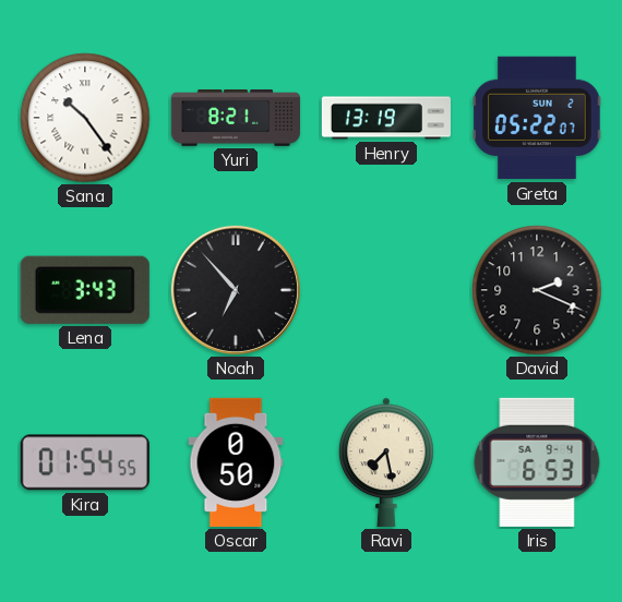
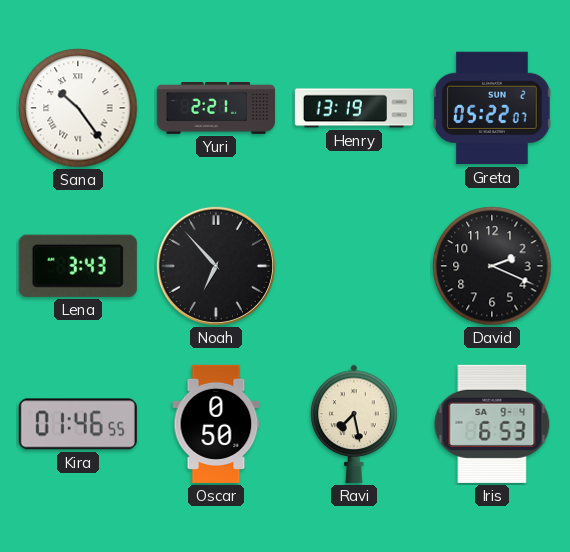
Yuri: 8:21 -> 2:21 (216, 109)
Kira: 01:54 -> 01:46 (78, 424)
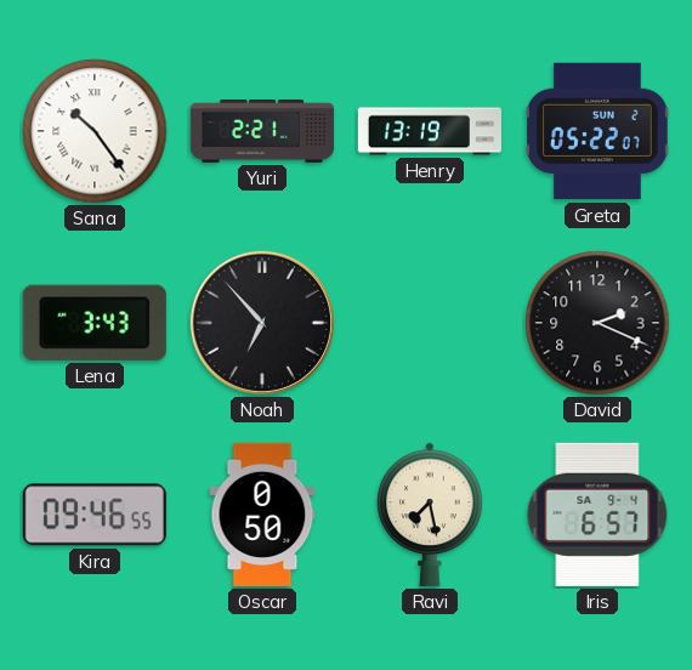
Kira: 01:46 -> 09:46 (95, 515)
Iris: 6:53 -> 6:57 (597, 515)
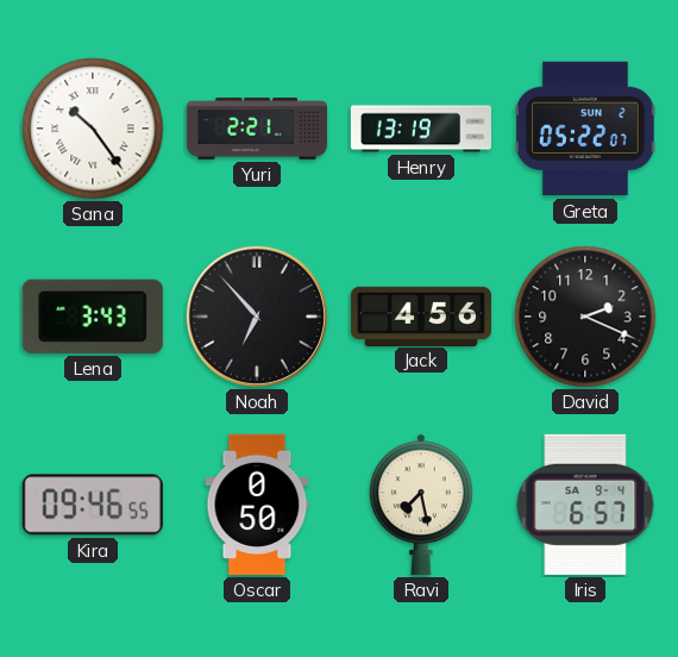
Jack: none -> 4:56 (421, 315)
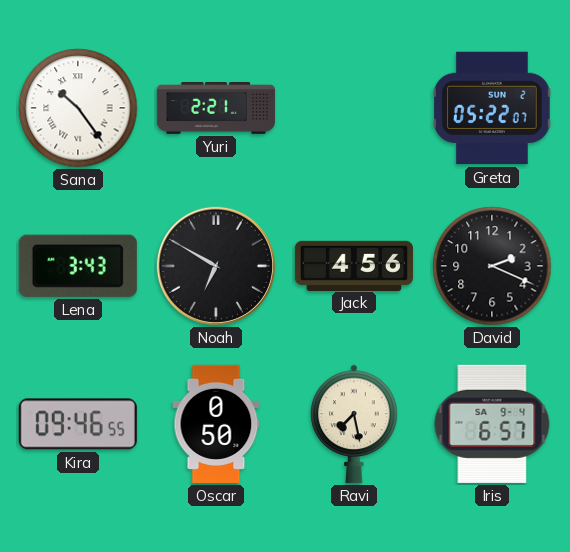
Henry: 13:19 -> none (421, 129)
Noah: 6:53 -> 6:50 (216, 266)
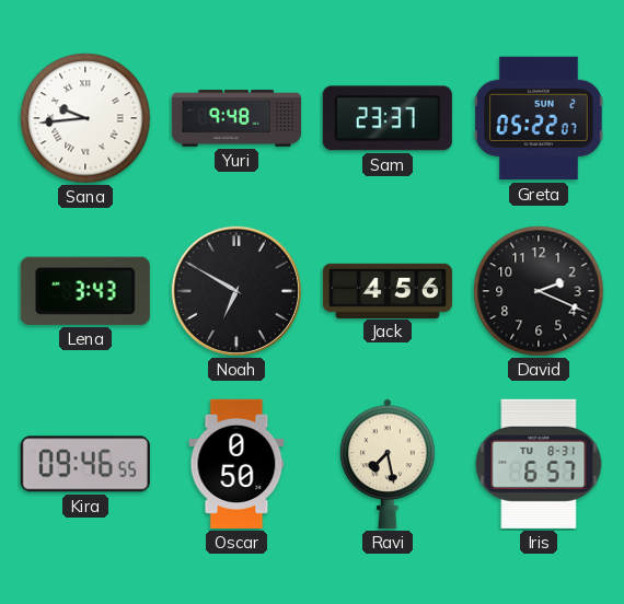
Sana: 10:24 -> 9:44 (85, 118)
Yuri: 2:21 -> 9:48 (236, 119)
Sam: none -> 23:37 (388, 118)
Iris date: SA 9-4 -> TU 8-31 (539, 464)
